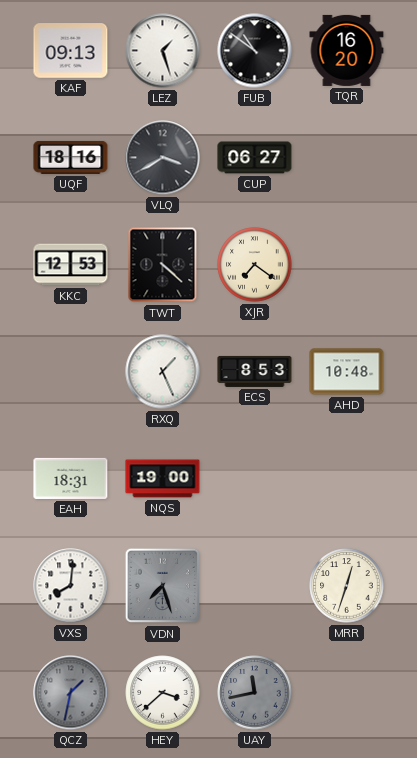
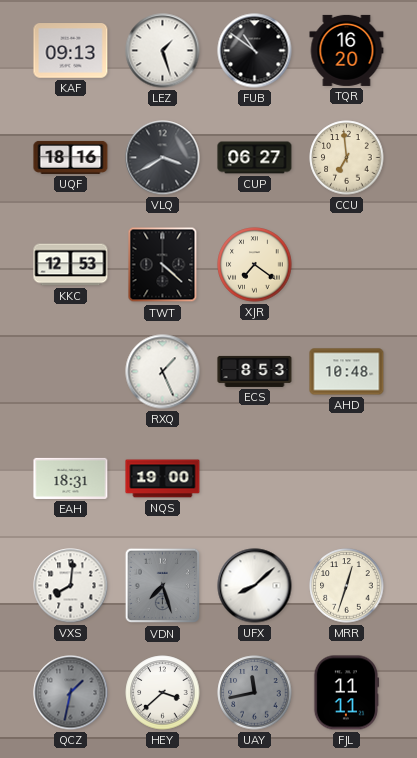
CCU: none -> 6:59 (347, 158)
UFX: none -> 8:08 (255, 586)
FJL: none -> 11:11 (346, 693)
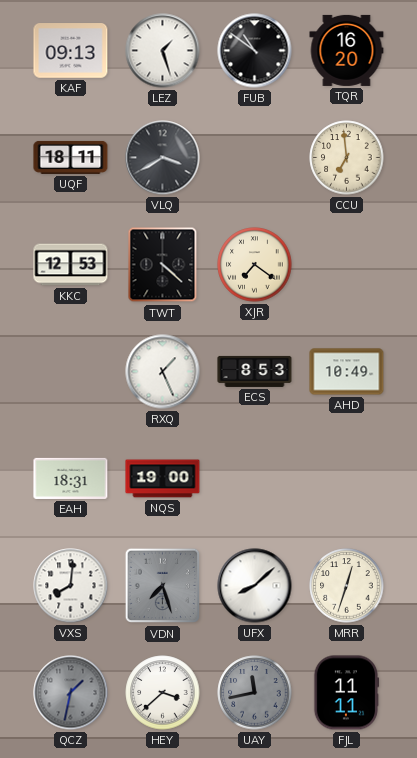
UQF: 18:16 -> 18:11 (71, 157)
CUP: 06:27 -> none (255, 158)
AHD: 10:48 -> 10:49 (347, 372)
